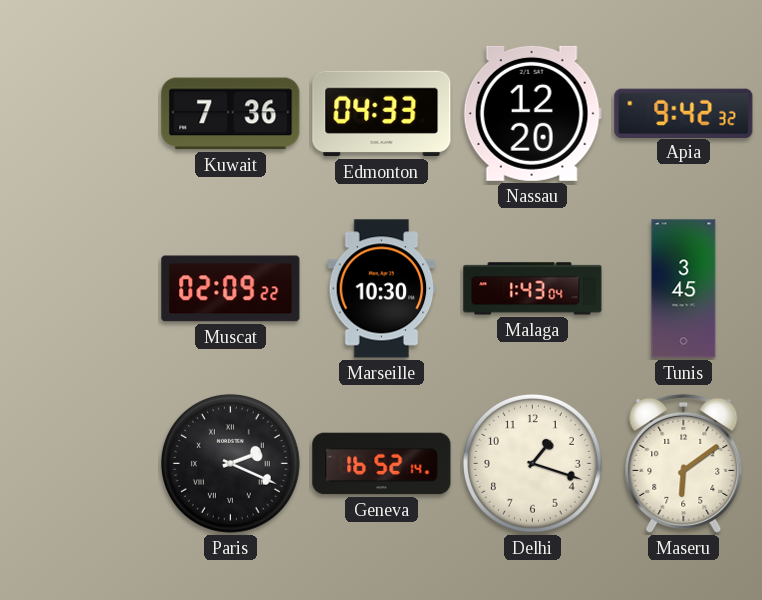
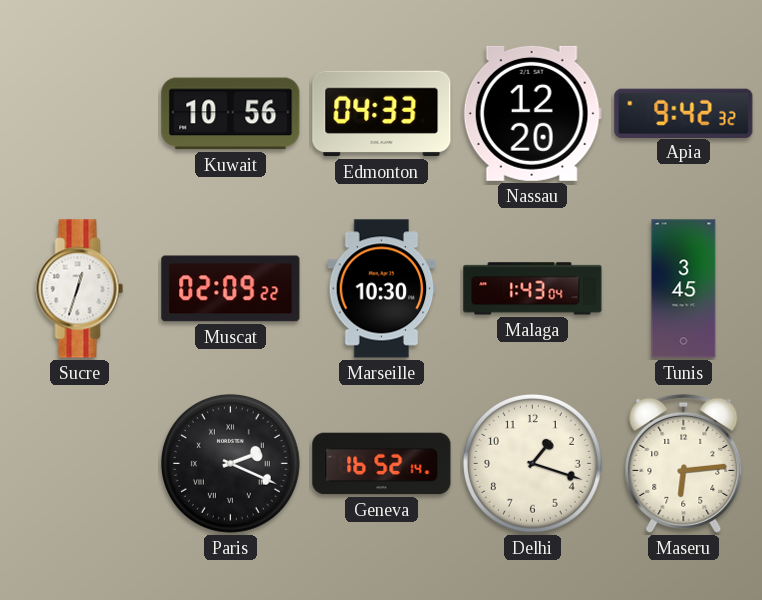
Kuwait: 7:36 -> 10:56 (231, 114)
Sucre: none -> 12:33 (80, 289)
Maseru: 6:09 -> 6:14 (684, 463)
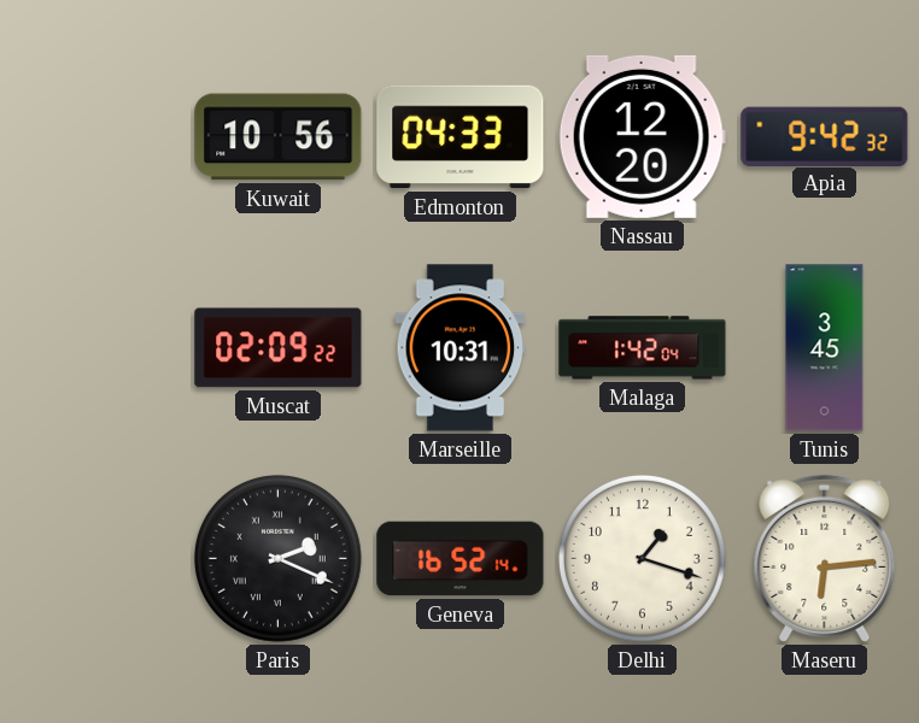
Sucre: 12:33 -> none (80, 289)
Marseille: 10:30 -> 10:31 (461, 348)
Malaga: 1:43 -> 1:42 (643, 348)
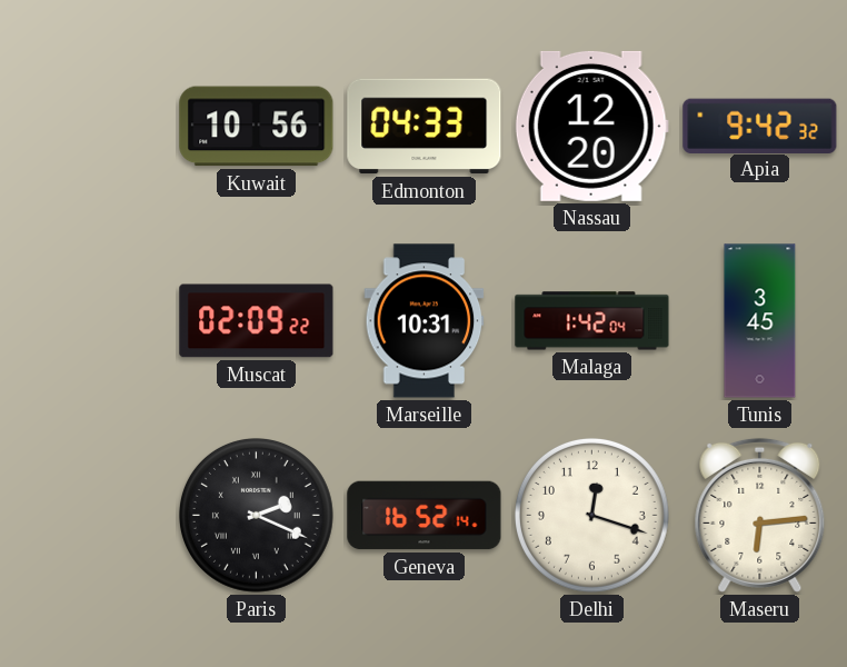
Delhi: 1:18 -> 12:18 (591, 515)
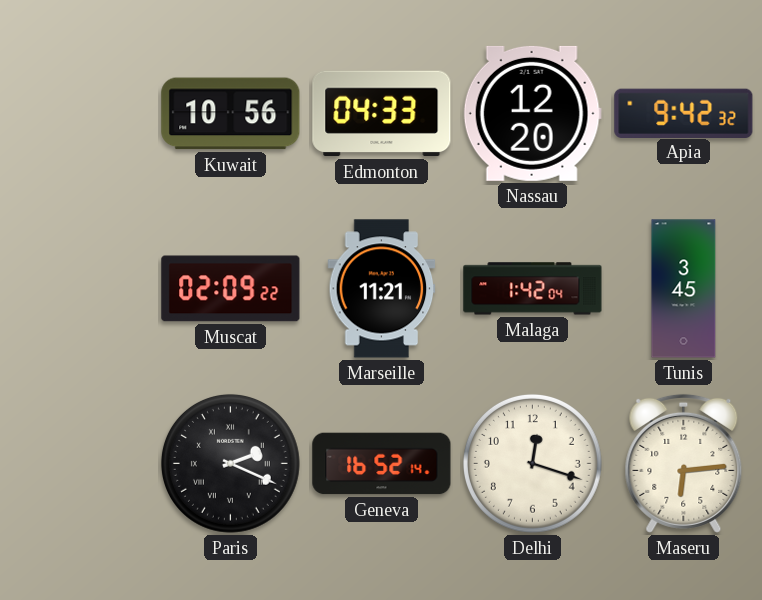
Marseille: 10:31 -> 11:21 (382, 289)
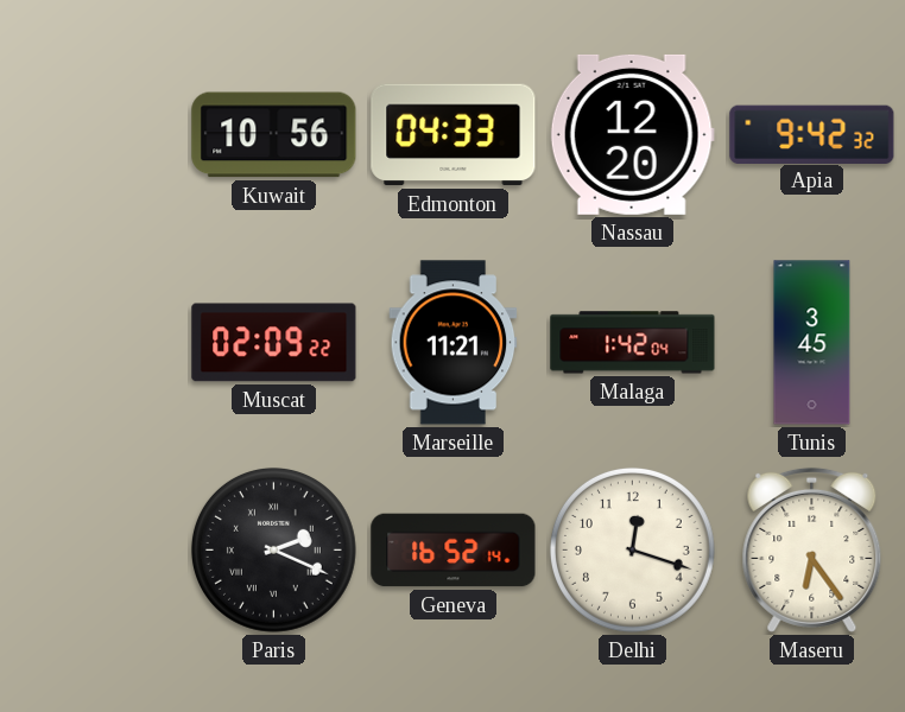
Maseru: 6:14 -> 6:24 (812, 549)
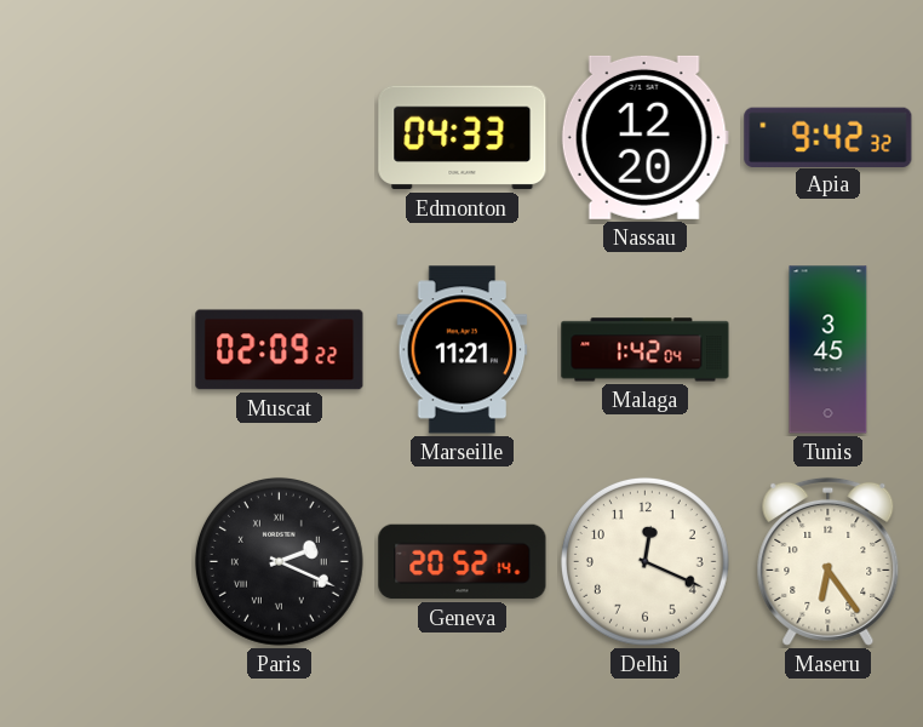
Kuwait: 10:56 -> none (274, 135)
Geneva: 16:52 -> 20:52 (463, 562)
Delhi: 12:18 -> 12:19 (644, 561)
